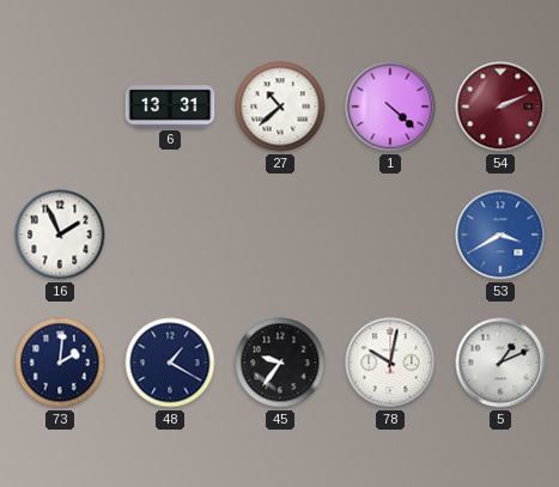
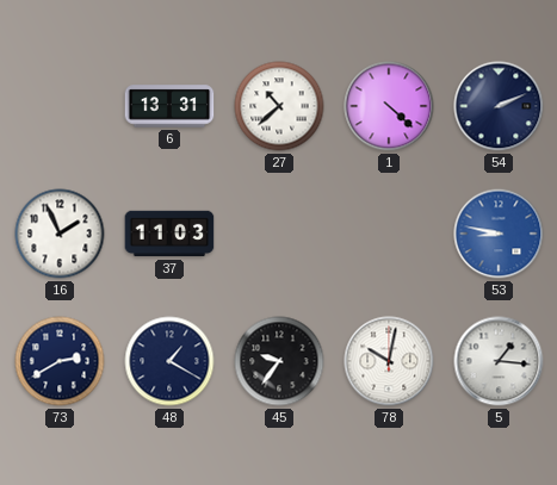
54 dial: burgundy -> navy (499, 106)
37: none -> 11:03 (169, 234)
53: 3:40 -> 8:47 (499, 234)
73: 2:01 -> 2:40 (60, 361)
5: 1:11 -> 1:16 (499, 361)
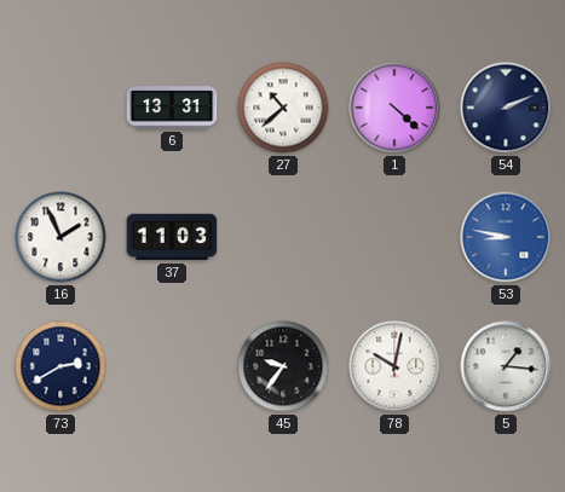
48: 1:20 -> none (169, 361)
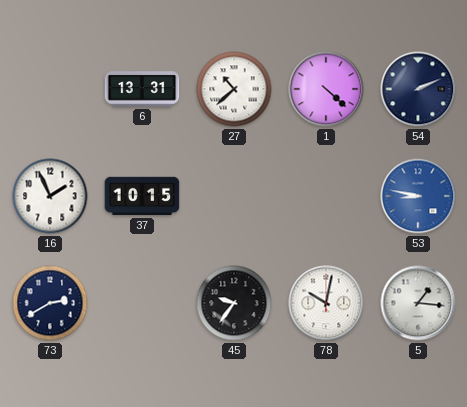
37: 11:03 -> 10:15 (142, 196)
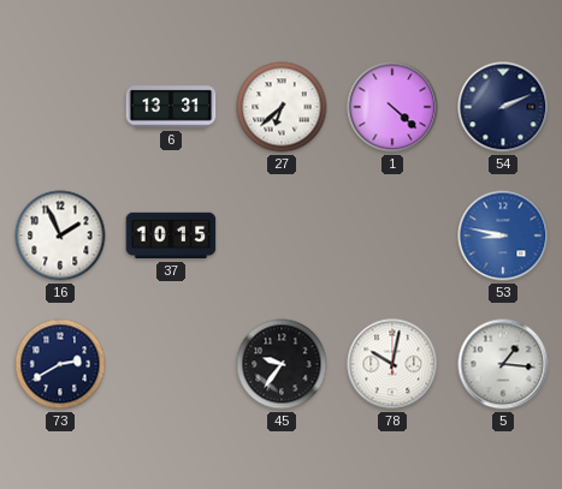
27: 10:38 -> 6:38 (282, 107)
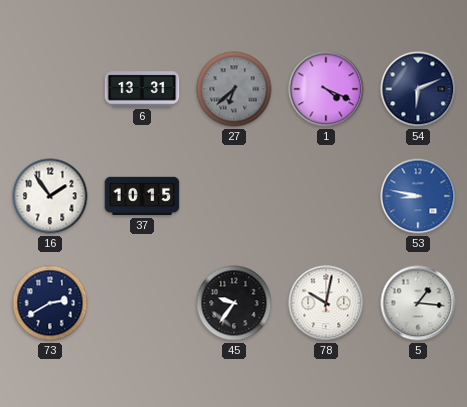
27 dial: white -> grey (234, 89)
1: 4:22 -> 4:19 (326, 89)
54: 2:11 -> 6:11 (418, 89)
16: 1:56 -> 1:54 (50, 196)
